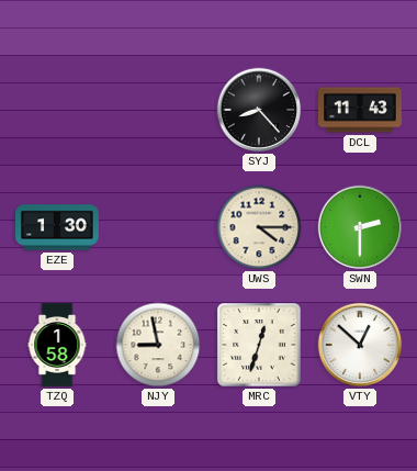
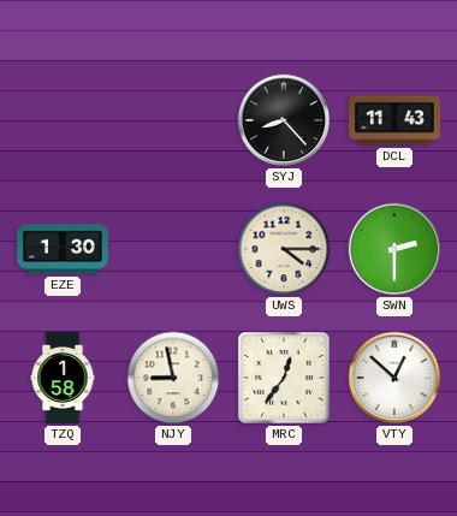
MRC: 12:33 -> 12:36 (284, 378)
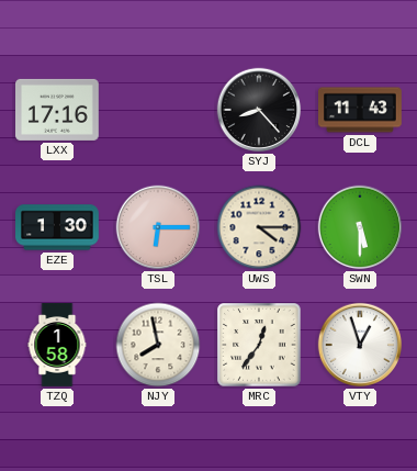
LXX: none -> 17:16 (58, 110)
TSL: none -> 6:15 (158, 227)
SWN: 2:30 -> 5:30 (360, 227)
NJY: 8:58 -> 7:58 (158, 345)
VTY: 12:52 -> 12:57 (360, 345)
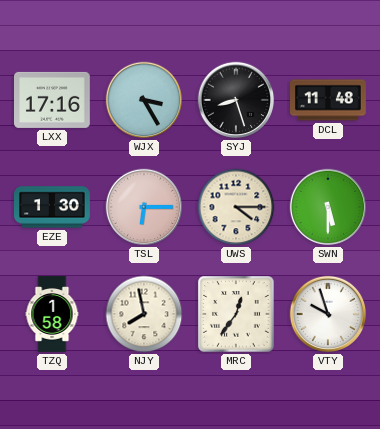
WJX: none -> 3:25 (144, 100)
SYJ: 8:23 -> 8:27 (236, 100)
DCL: 11:43 -> 11:48 (329, 100)
VTY: 12:57 -> 9:57 (328, 314)
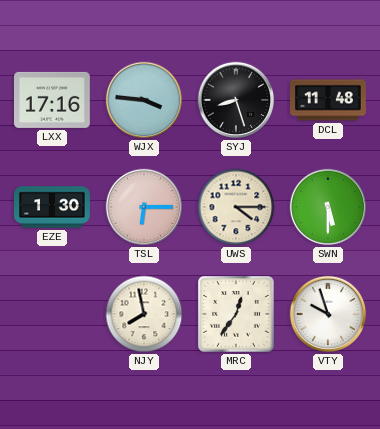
WJX: 3:25 -> 3:46 (144, 100)
TZQ: 1:58 -> none (52, 314)
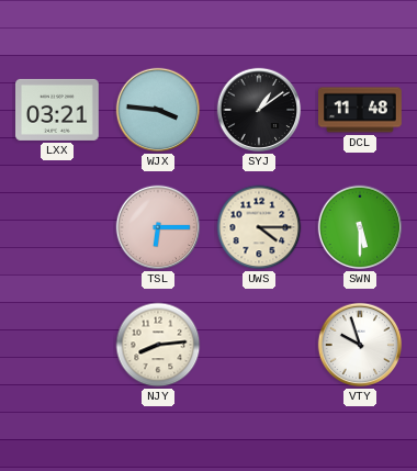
LXX: 17:16 -> 03:21 (58, 110)
SYJ: 8:27 -> 1:09 (259, 110)
EZE: 1:30 -> none (53, 207)
NJY: 7:58 -> 8:14 (158, 345)
MRC: 12:36 -> none (236, 314)
